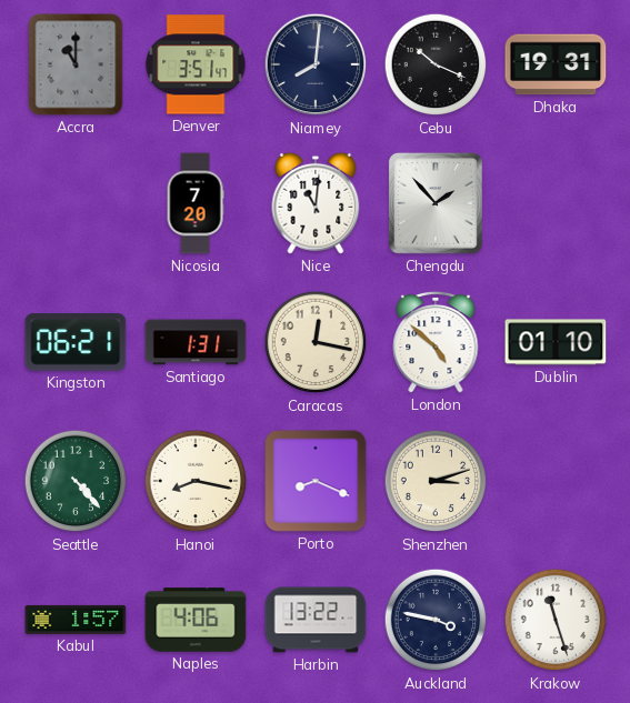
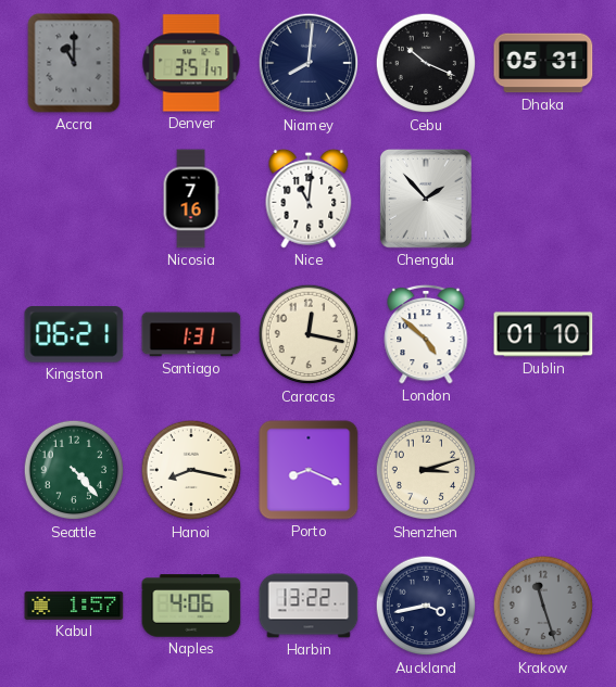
Dhaka: 19:31 -> 05:31 (543, 63)
Nicosia: 7:20 -> 7:16 (191, 199)
Auckland: 3:47 -> 3:43 (426, 606)
Krakow dial: white -> grey (543, 606)
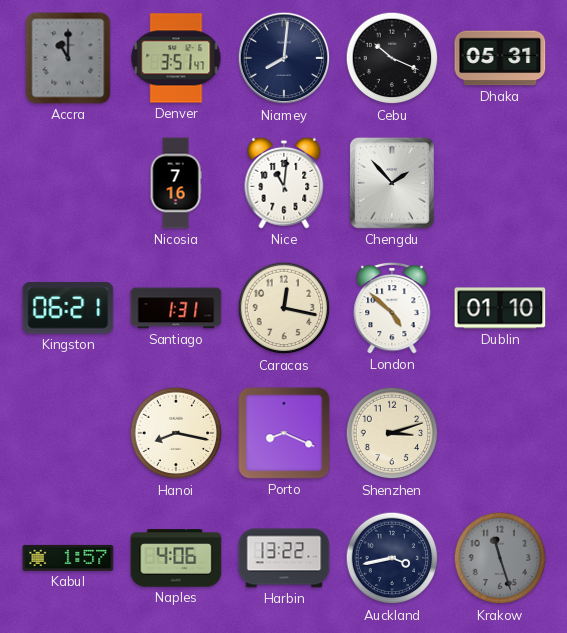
Seattle: 4:23 -> none (74, 470)
